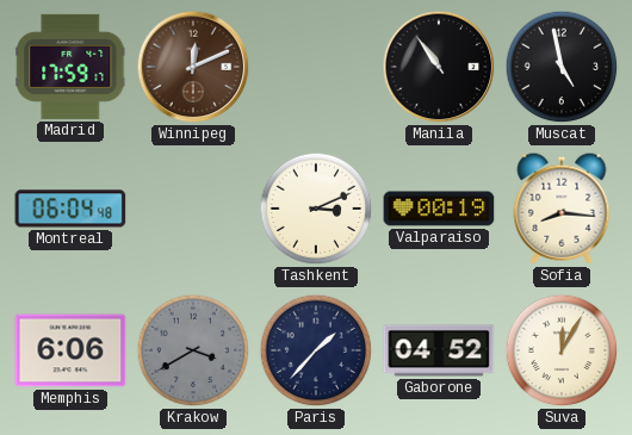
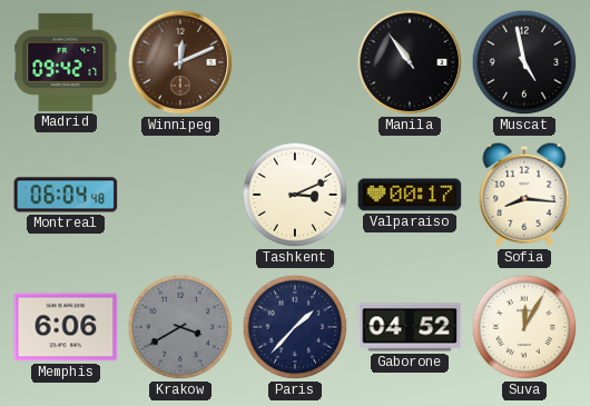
Madrid: 17:59 -> 09:42 (66, 62)
Valparaiso: 00:19 -> 00:17 (410, 195)
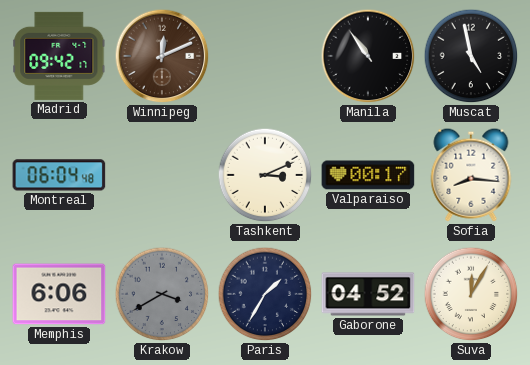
Paris: 1:37 -> 1:35 (265, 294)
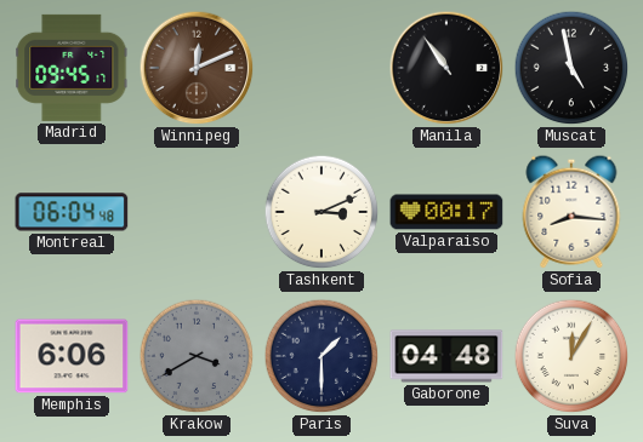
Madrid: 09:42 -> 09:45 (72, 68)
Paris: 1:35 -> 1:30 (321, 356)
Gaborone: 04:52 -> 04:48 (446, 356)
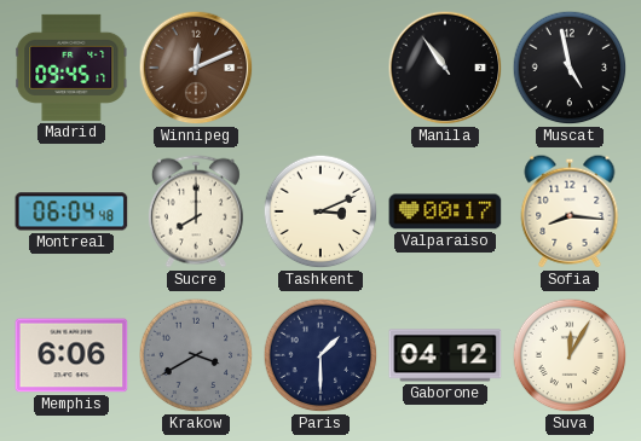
Sucre: none -> 8:00 (196, 211)
Gaborone: 04:48 -> 04:12 (445, 355)
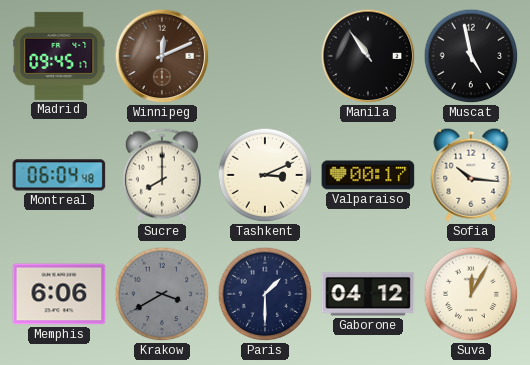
Sofia: 8:16 -> 10:16 (471, 175)
